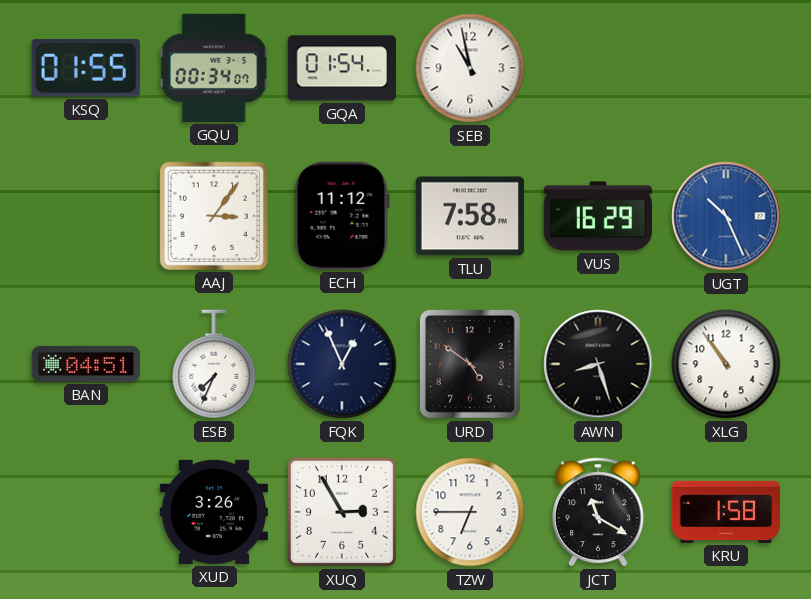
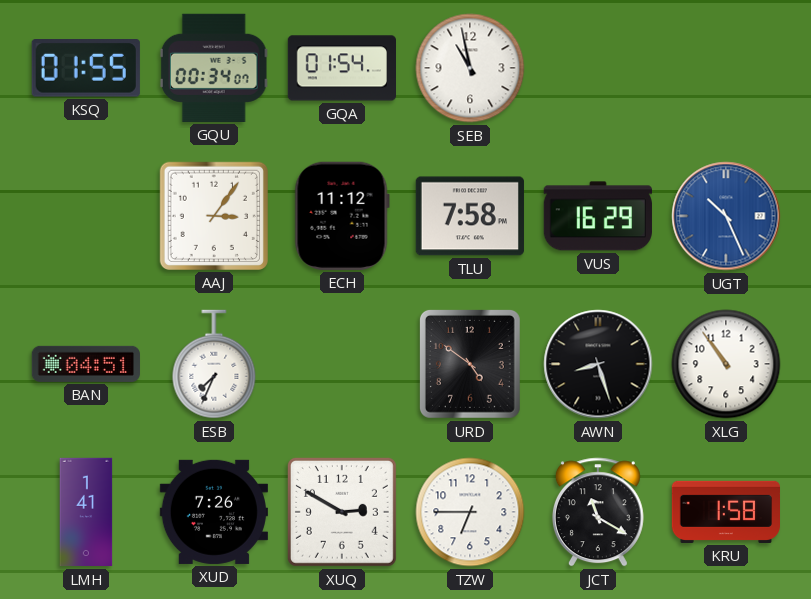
FQK: 12:56 -> none (342, 364)
LMH: none -> 1:41 (86, 512)
XUD: 3:26 -> 7:26 (214, 512)
XUQ: 2:55 -> 2:50 (342, 512)
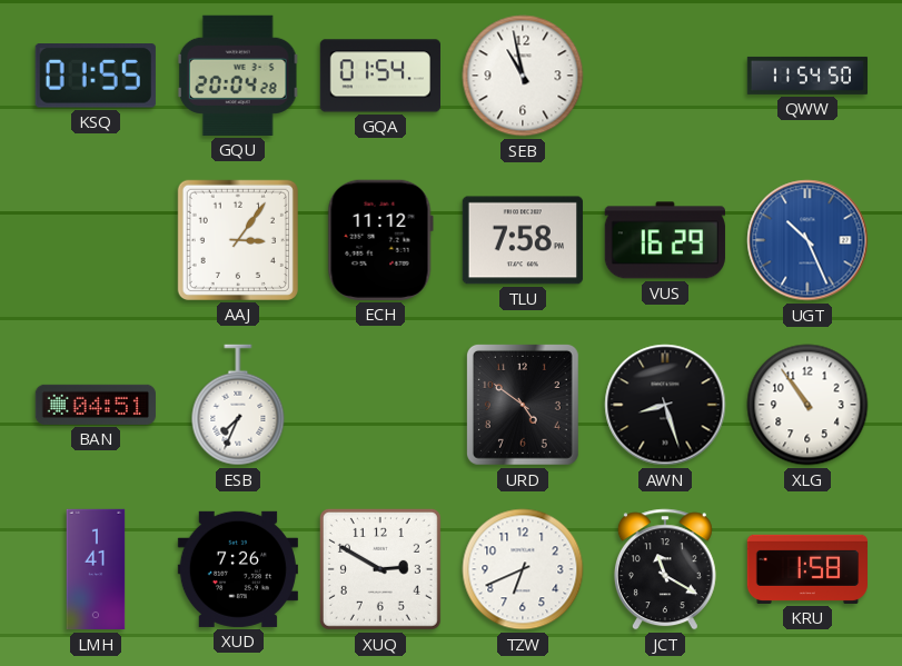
GQU: 00:34 -> 20:04 (238, 76)
QWW: none -> 11:54 (807, 76)
TZW: 6:45 -> 6:41 (523, 569)
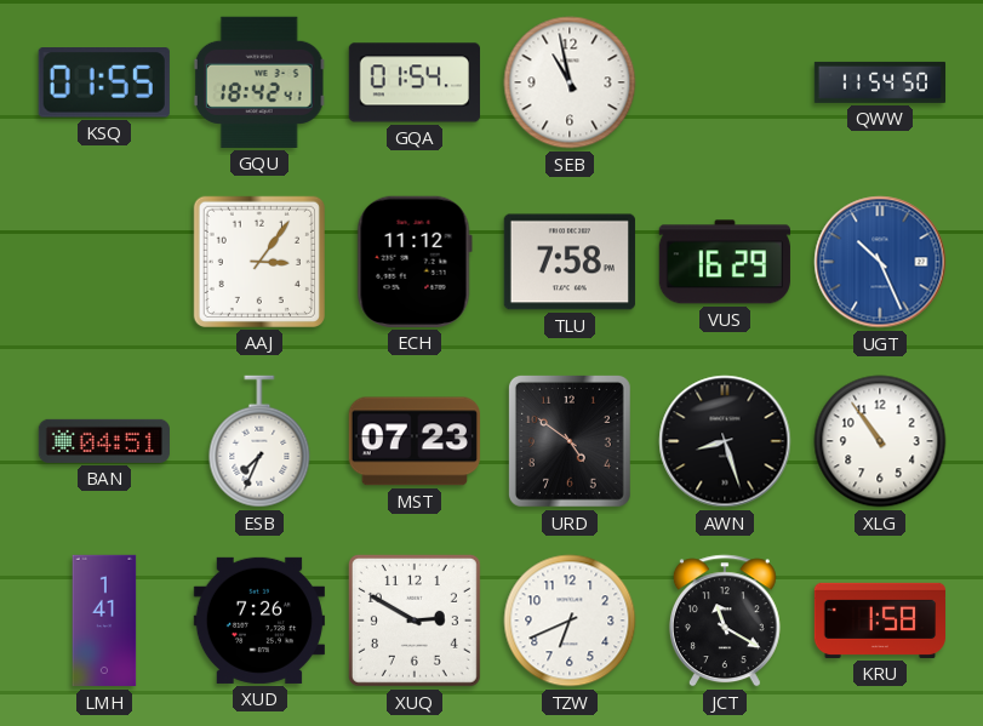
GQU: 20:04 -> 18:42 (259, 82)
MST: none -> 07:23 (415, 441)
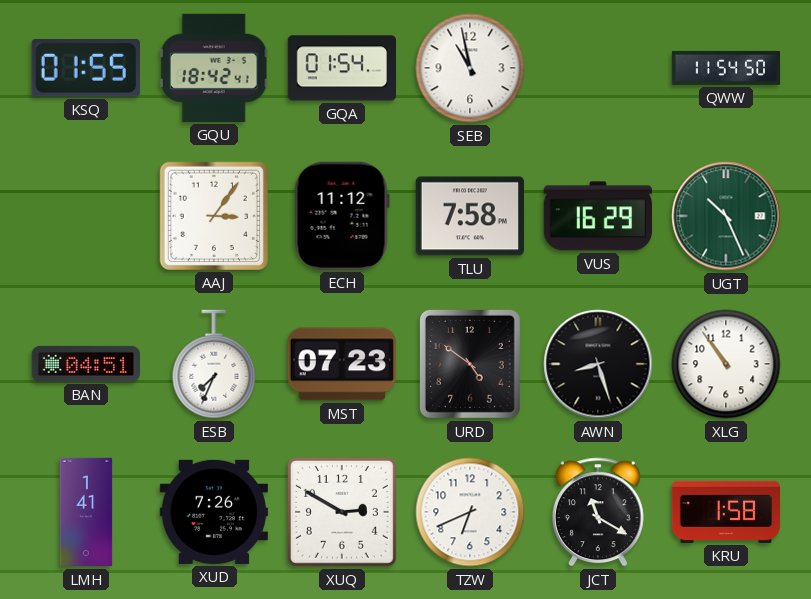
UGT dial: blue -> green (726, 216)
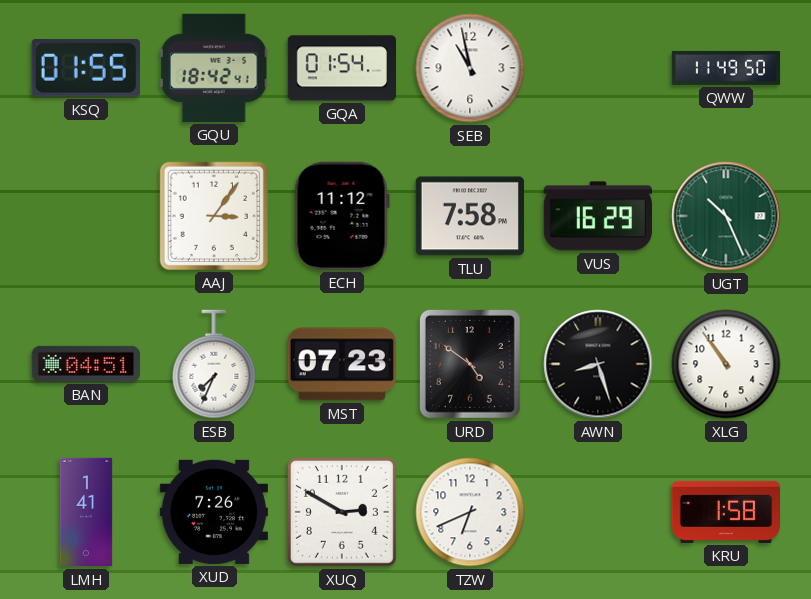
QWW: 11:54 -> 11:49 (726, 68)
JCT: 11:20 -> none (598, 512)
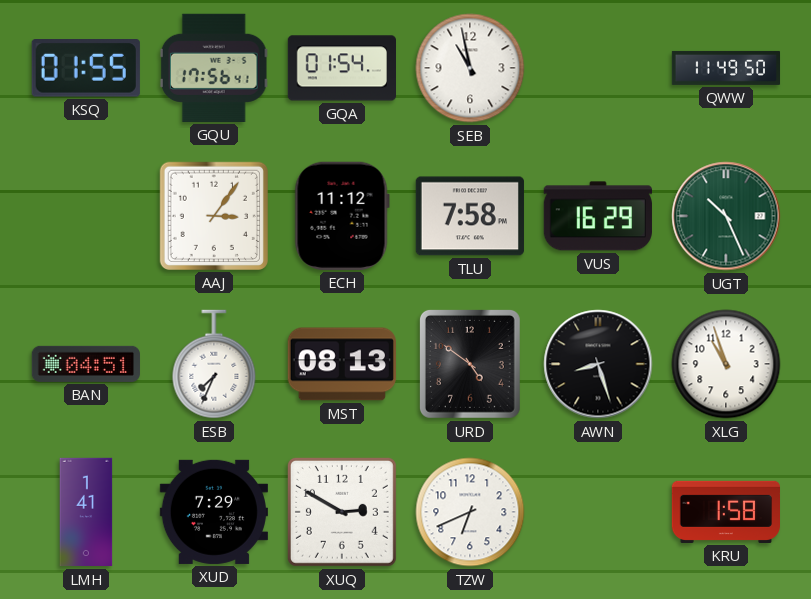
GQU: 18:42 -> 17:56 (214, 68)
MST: 07:23 -> 08:13 (342, 364)
XLG: 10:54 -> 10:57 (726, 364)
XUD: 7:26 -> 7:29 (214, 512)
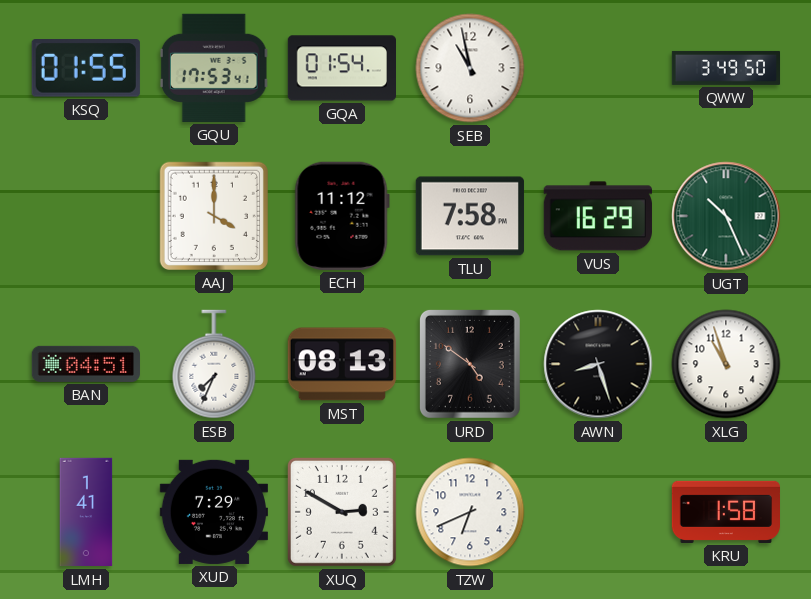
GQU: 17:56 -> 17:53 (214, 68)
QWW: 11:49 -> 3:49 (726, 68)
AAJ: 3:06 -> 4:00 (214, 216)
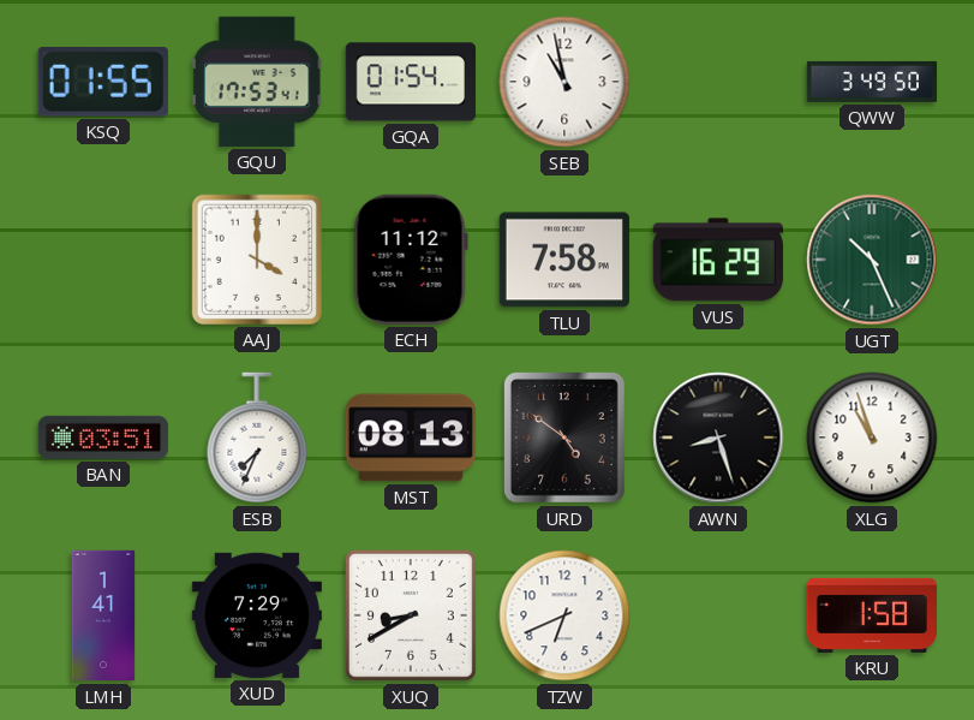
BAN: 04:51 -> 03:51 (102, 438)
XUQ: 2:50 -> 8:40 (411, 615)
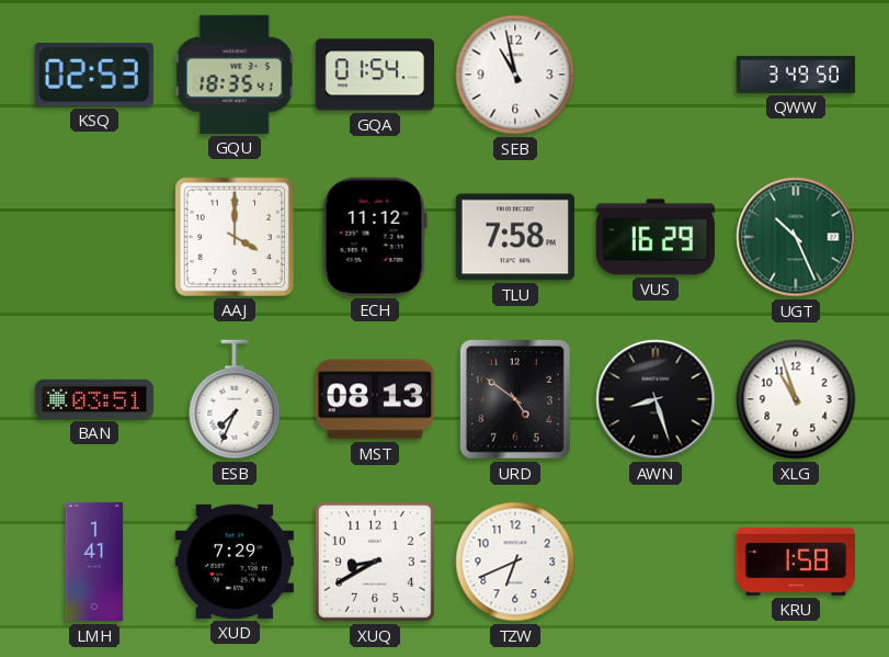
KSQ: 01:55 -> 02:53 (94, 76)
GQU: 17:53 -> 18:35 (235, 75)
